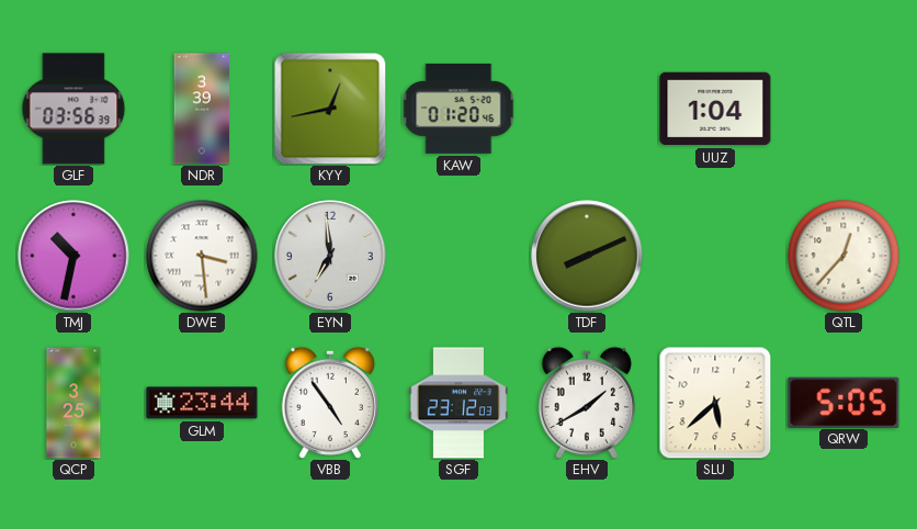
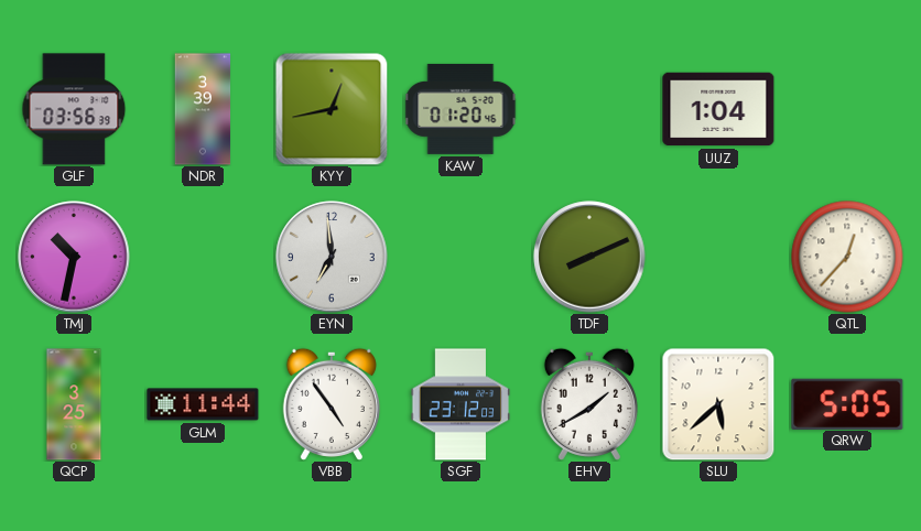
DWE: 3:29 -> none (202, 256)
GLM: 23:44 -> 11:44 (203, 404)
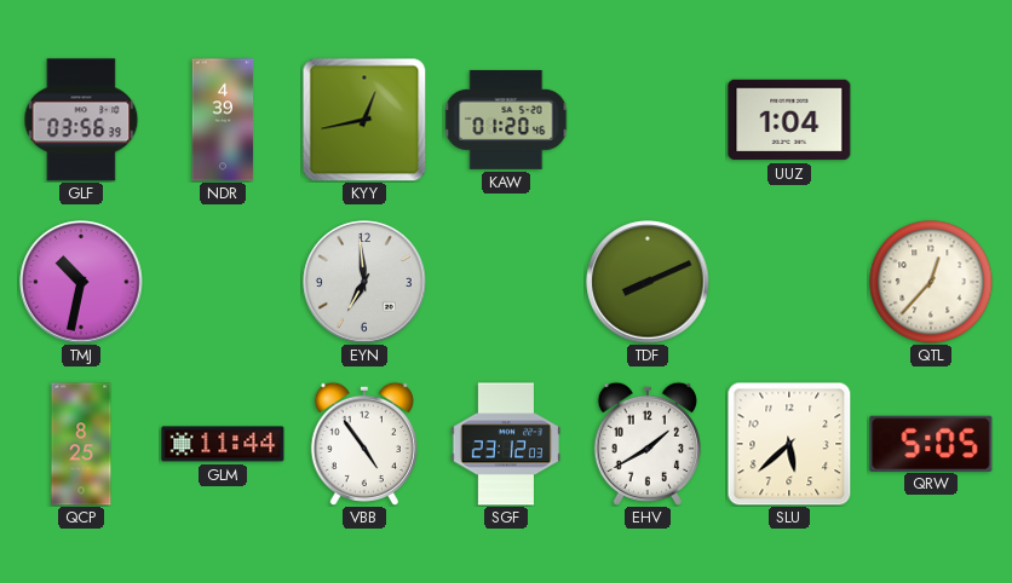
NDR: 3:39 -> 4:39 (223, 120)
QCP: 3:25 -> 8:25 (81, 444)
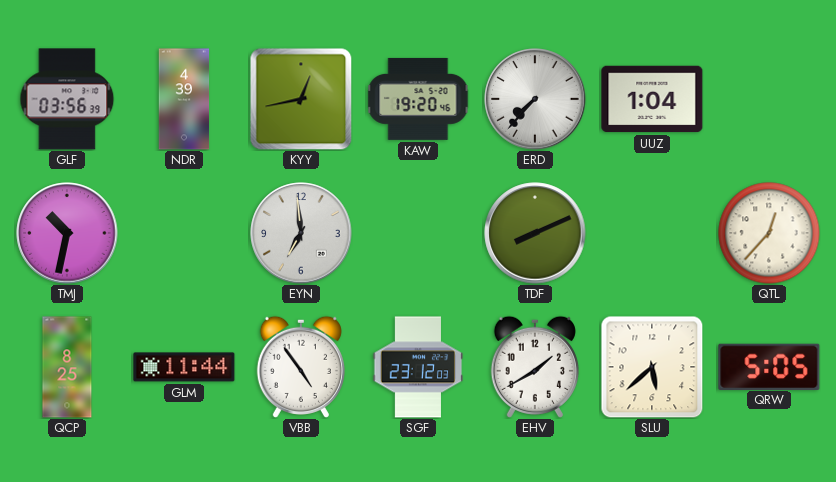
KAW: 01:20 -> 19:20 (418, 99)
ERD: none -> 7:37 (535, 99)
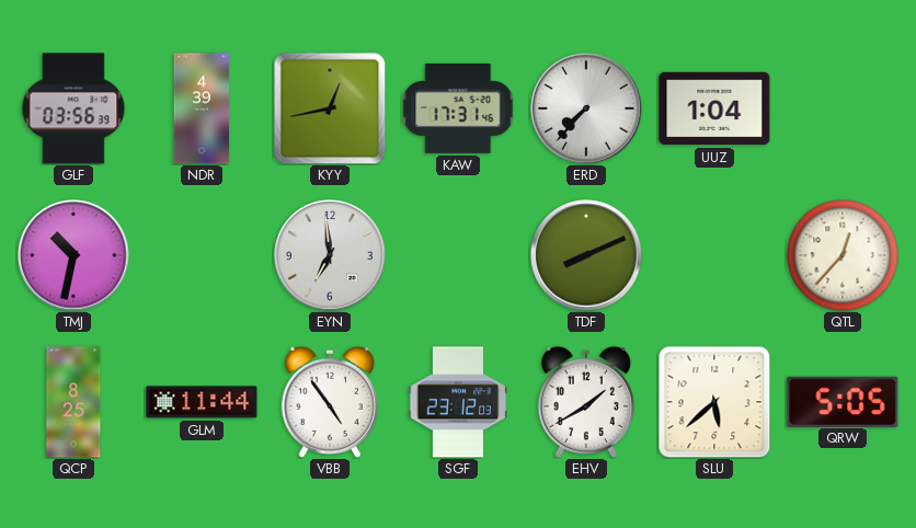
KAW: 19:20 -> 17:31 (458, 108)
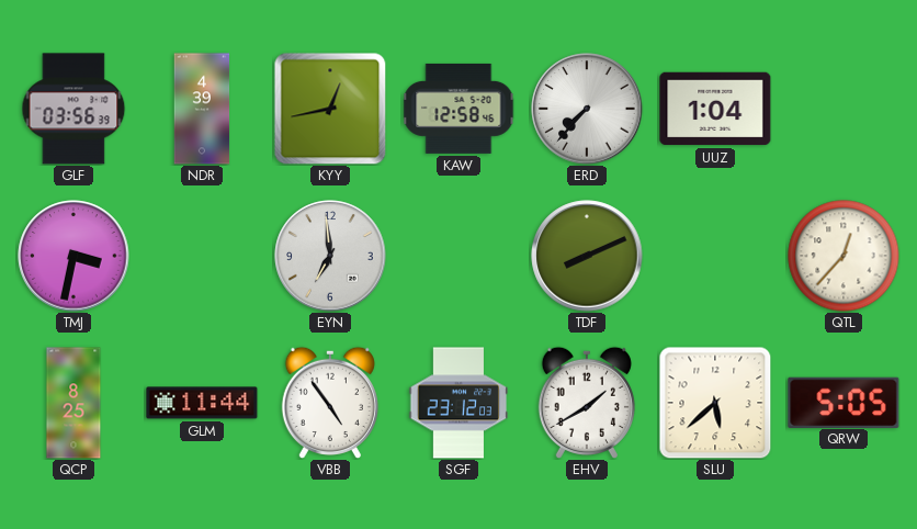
KAW: 17:31 -> 12:58 (459, 109)
TMJ: 10:32 -> 3:32 (73, 256)
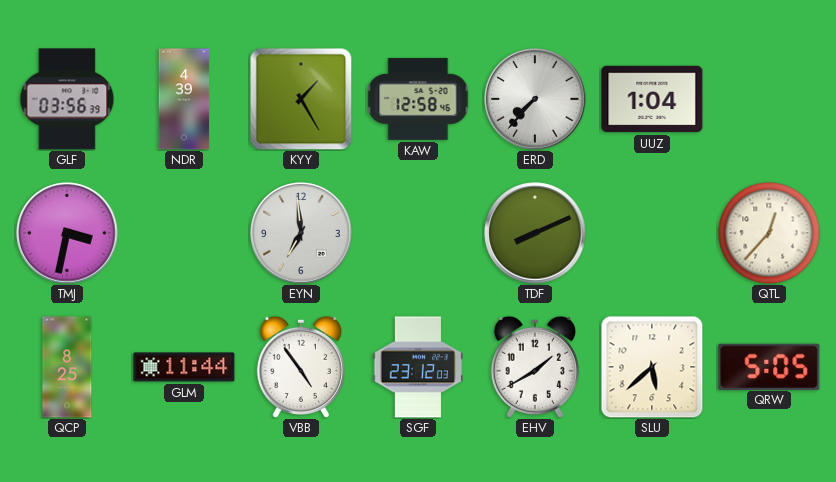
KYY: 12:43 -> 1:25 (301, 99)
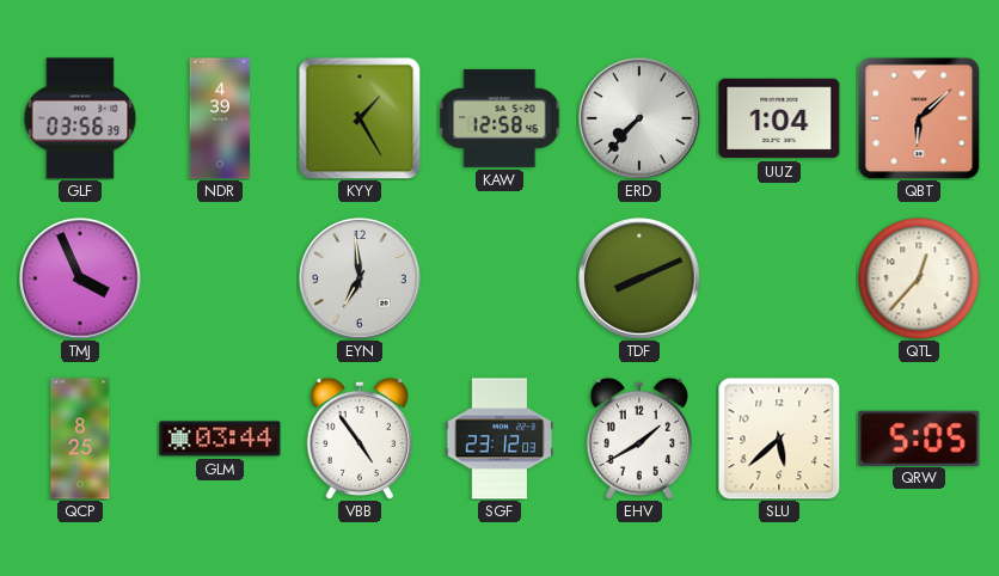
QBT: none -> 6:08 (919, 118)
TMJ: 3:32 -> 3:56 (80, 278)
GLM: 11:44 -> 03:44 (220, 439)
